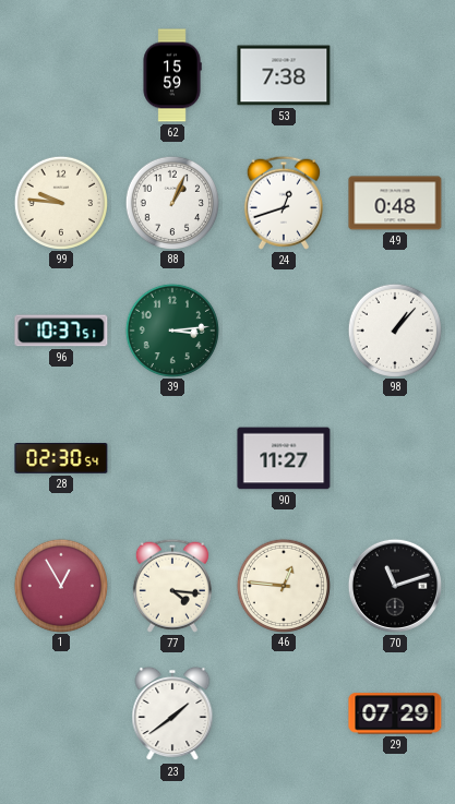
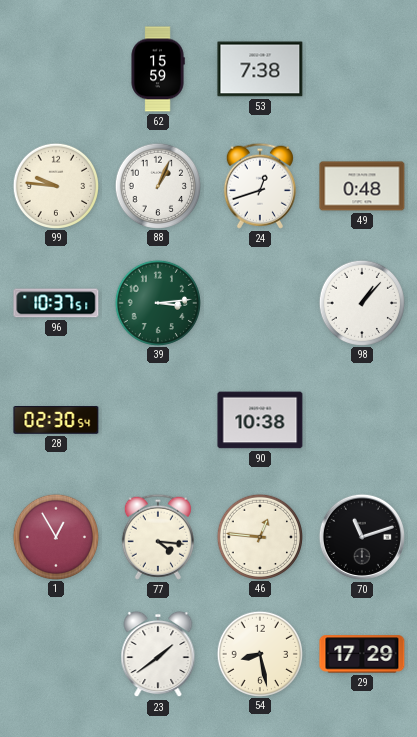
90: 11:27 -> 10:38 (260, 420)
54: none -> 8:28 (259, 653)
29: 07:29 -> 17:29 (362, 654)
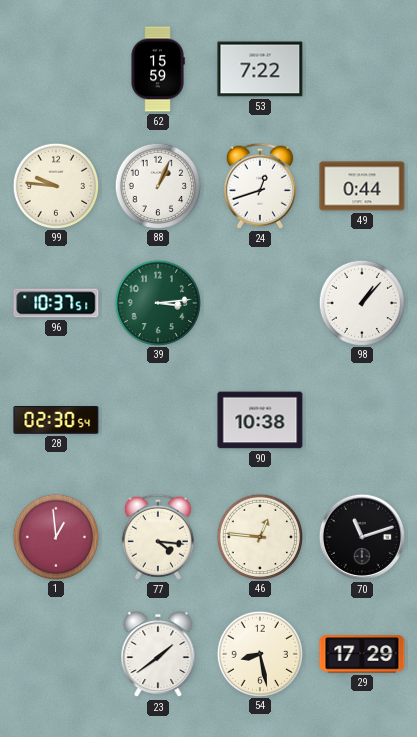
53: 7:38 -> 7:22 (260, 69)
49: 0:48 -> 0:44 (362, 186)
1: 12:55 -> 12:59 (55, 536)
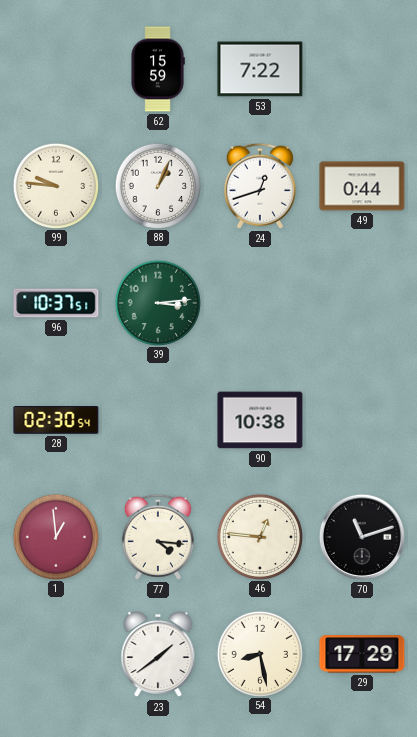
98: 1:07 -> none (361, 302)
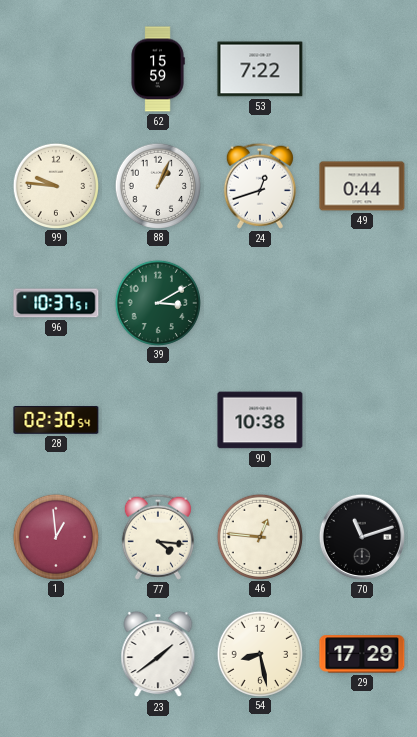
39: 3:14 -> 3:10 (157, 302)
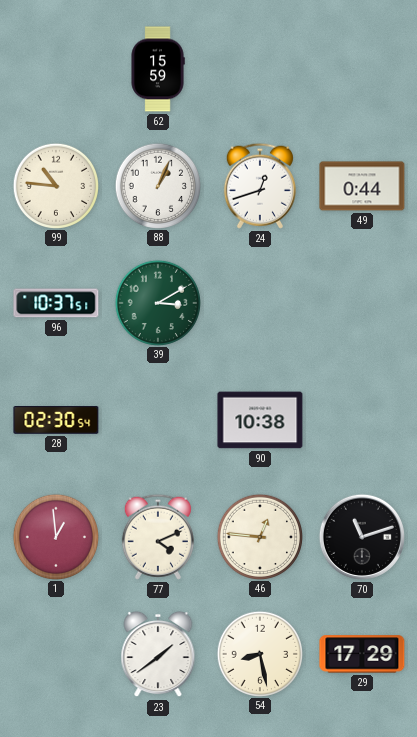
53: 7:22 -> none (260, 69)
99: 9:46 -> 10:46 (55, 185)
77: 4:16 -> 4:11 (158, 537)
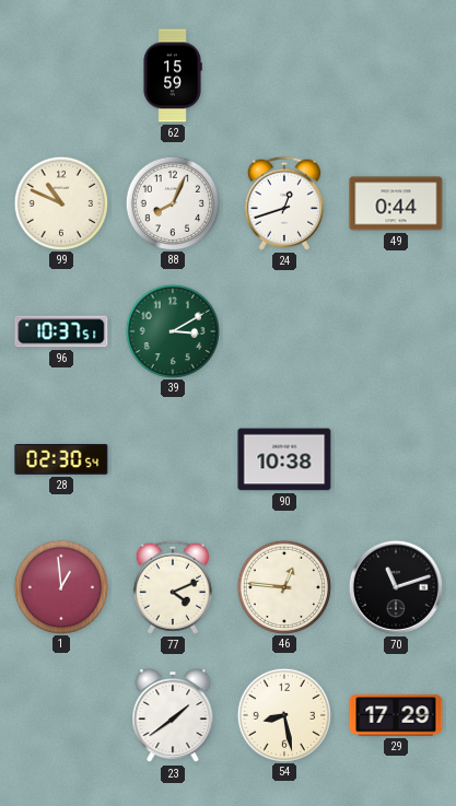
99: 10:46 -> 10:49 (60, 202)
88: 1:04 -> 8:04 (172, 202)
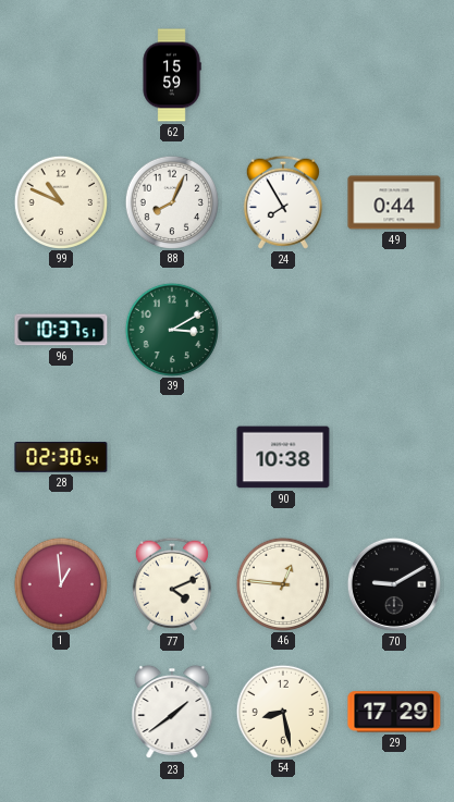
24: 12:42 -> 7:55 (283, 202)
70: 11:12 -> 9:10 (394, 584)
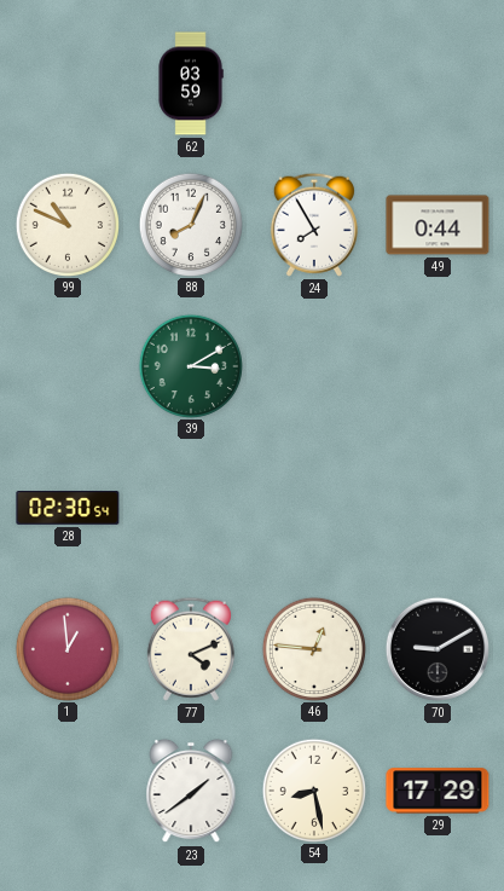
62: 15:59 -> 03:59 (191, 83)
96: 10:37 -> none (61, 330)
90: 10:38 -> none (283, 457)
